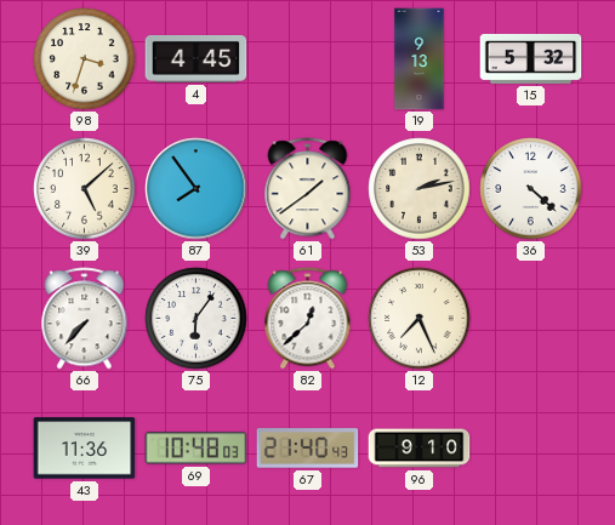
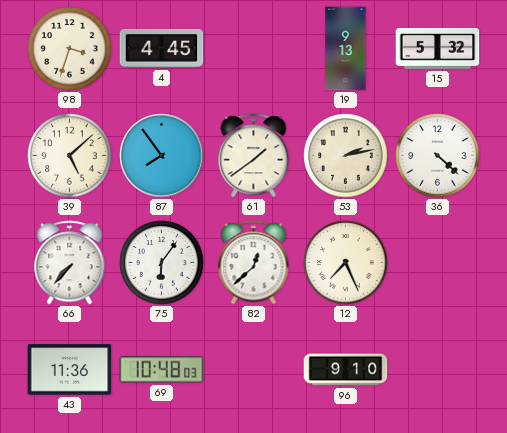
67: 21:40 -> none (308, 449)
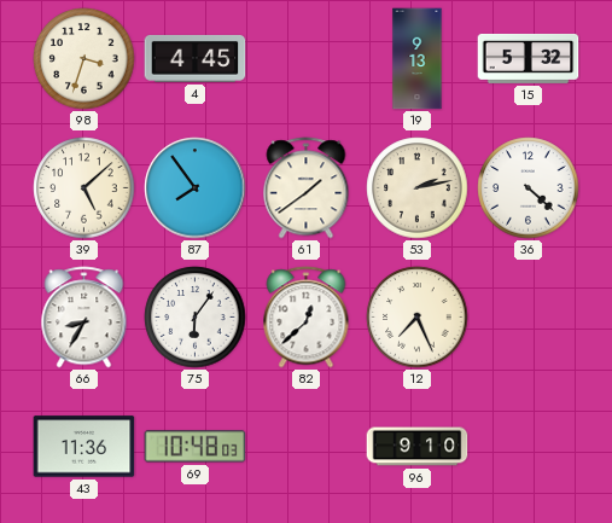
66: 7:37 -> 8:35 (84, 318)
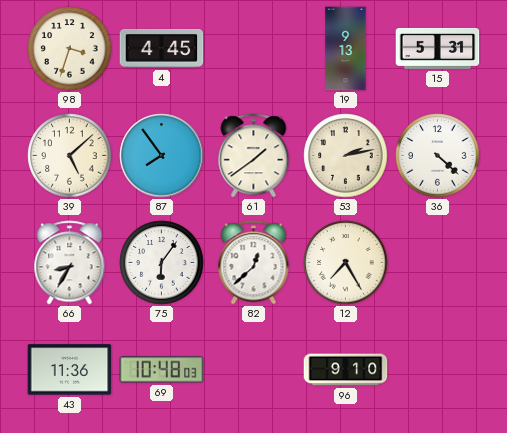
15: 5:32 -> 5:31 (438, 48)
12: 7:26 -> 7:25 (346, 263)
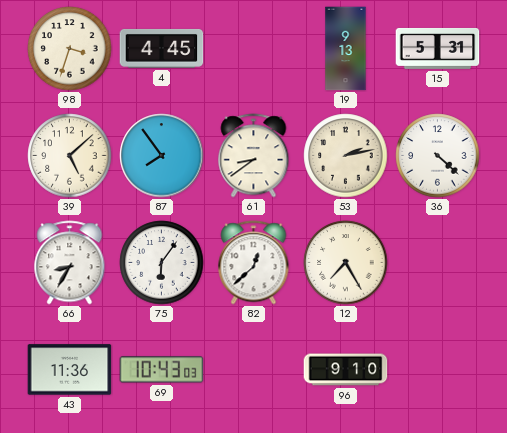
61: 1:39 -> 8:39 (254, 156)
69: 10:48 -> 10:43 (162, 370)
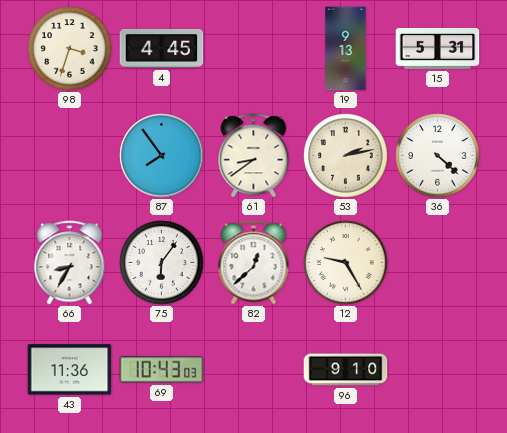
39: 5:08 -> none (70, 156)
12: 7:25 -> 9:25 (346, 263)
